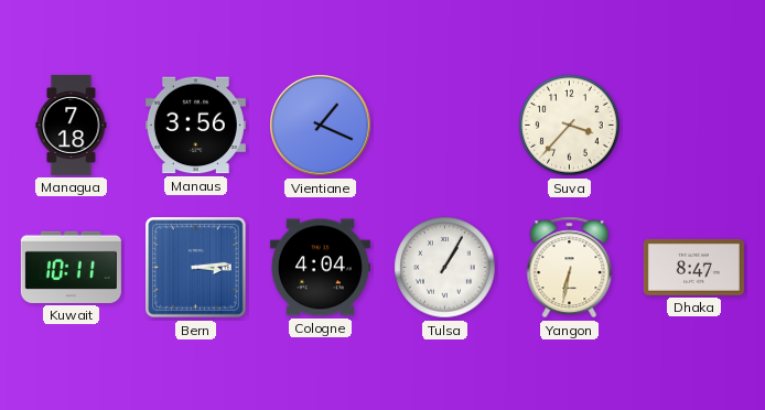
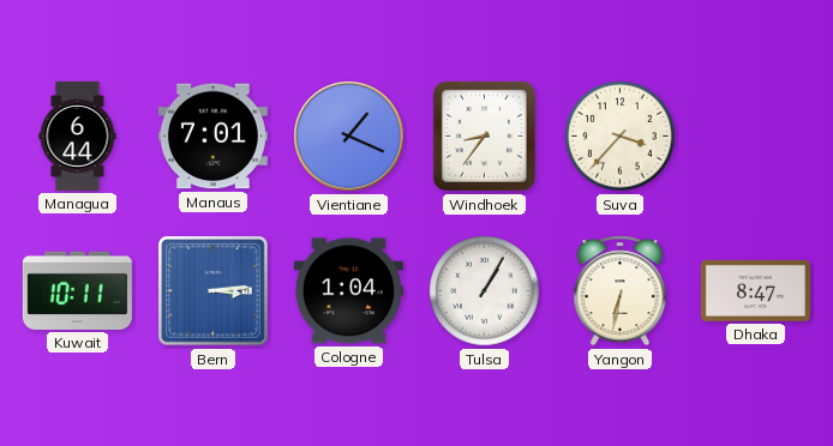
Managua: 7:18 -> 6:44 (78, 135)
Manaus: 3:56 -> 7:01 (212, 137)
Windhoek: none -> 8:36 (484, 135)
Cologne: 4:04 -> 1:04 (348, 291)
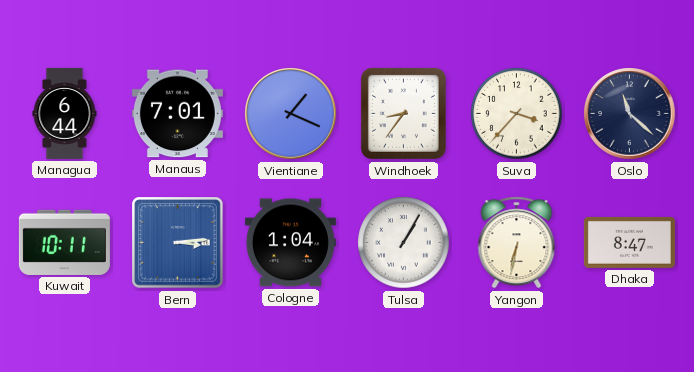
Oslo: none -> 11:22 (630, 114)
